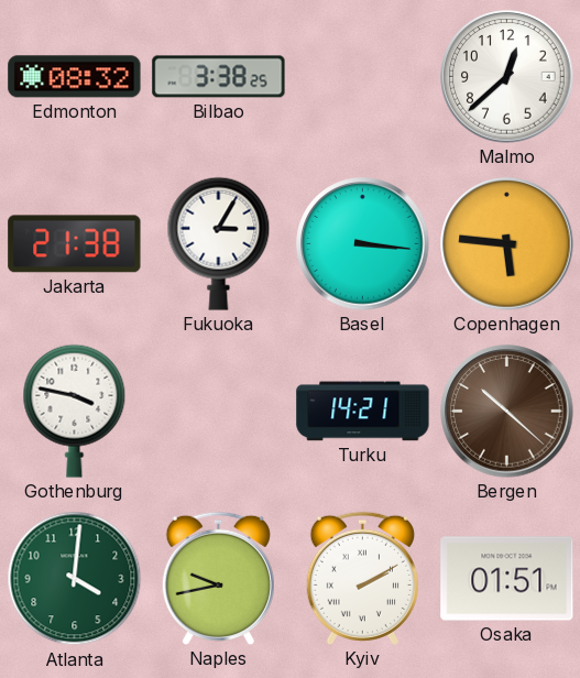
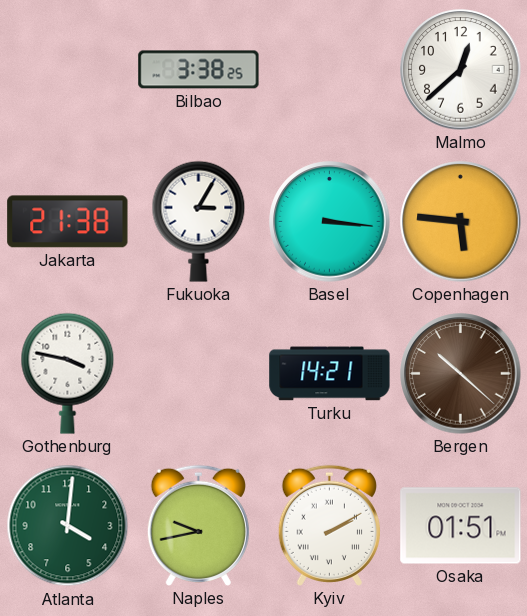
Edmonton: 08:32 -> none (75, 77)
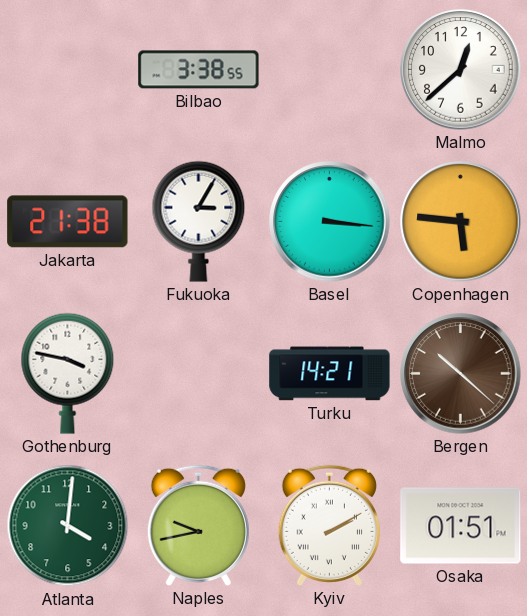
Bilbao: 3:38:25 -> 3:38:55 (199, 70)
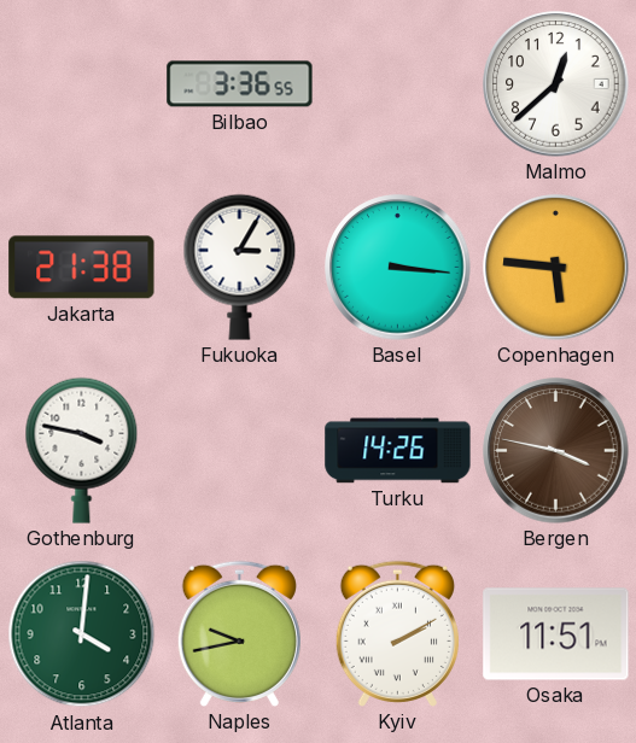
Bilbao: 3:38 -> 3:36 (240, 84)
Turku: 14:21 -> 14:26 (398, 451)
Bergen: 10:22 -> 3:47 (556, 451)
Osaka: 01:51 -> 11:51 (556, 634)
